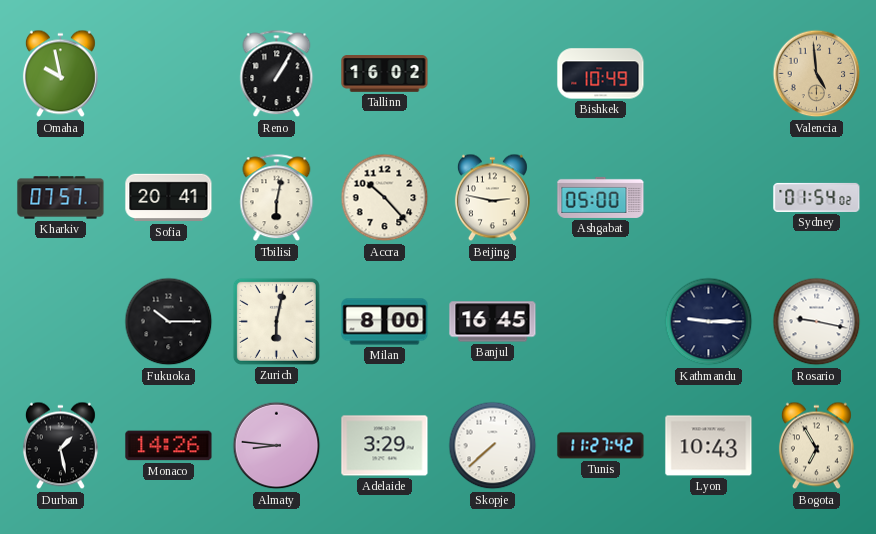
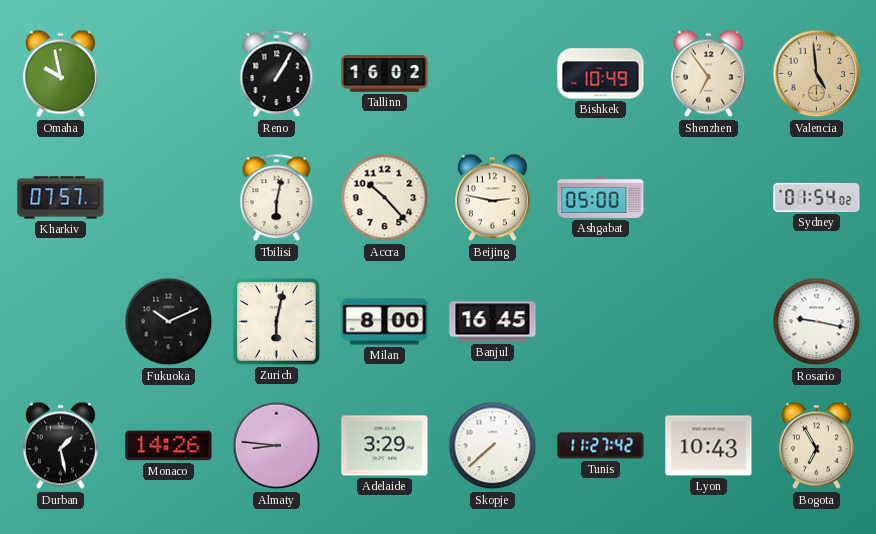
Shenzhen: none -> 6:54 (708, 74)
Sofia: 20:41 -> none (169, 198)
Fukuoka: 10:15 -> 10:11 (169, 322)
Kathmandu: 9:15 -> none (709, 322)
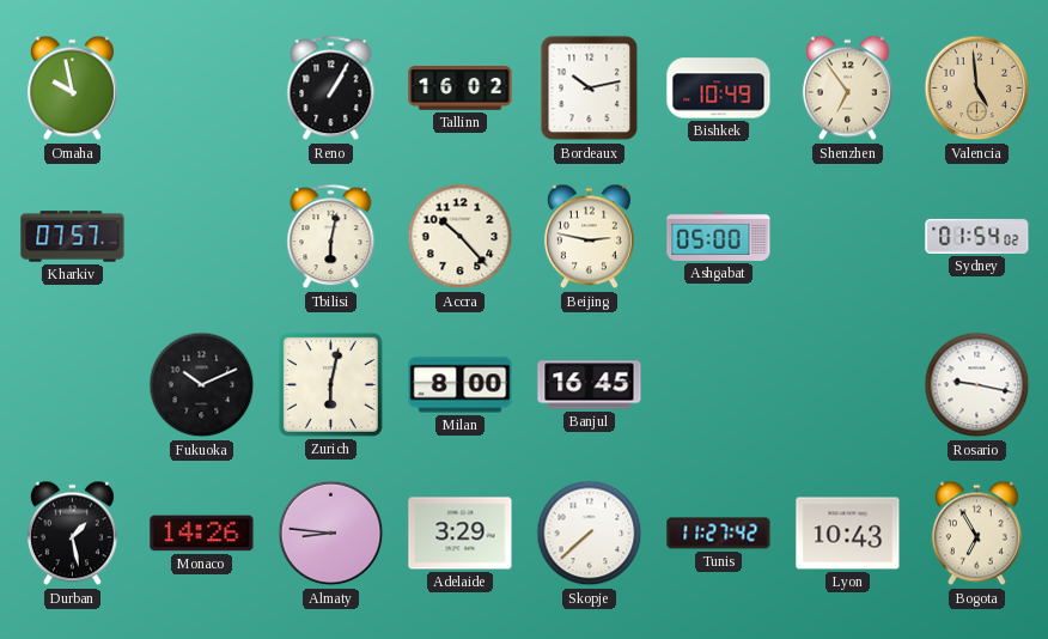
Bordeaux: none -> 10:13 (590, 89)
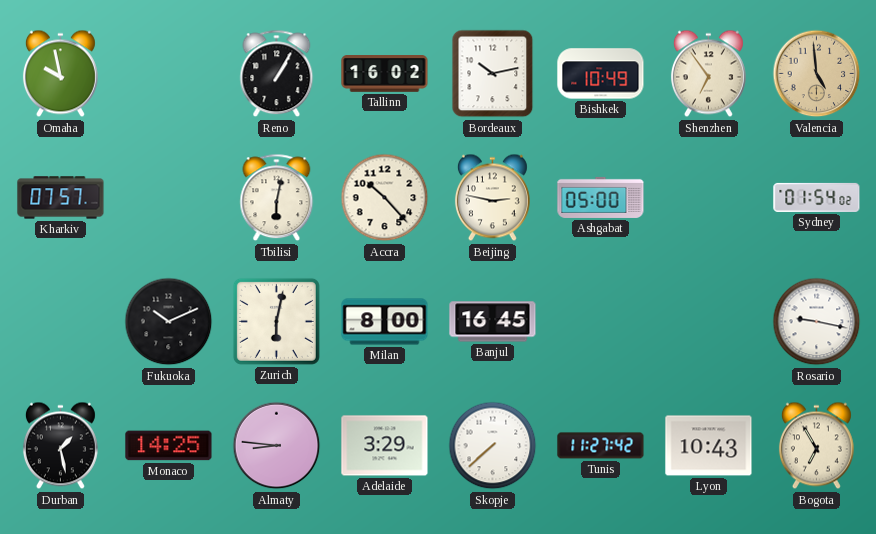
Monaco: 14:26 -> 14:25 (169, 446)
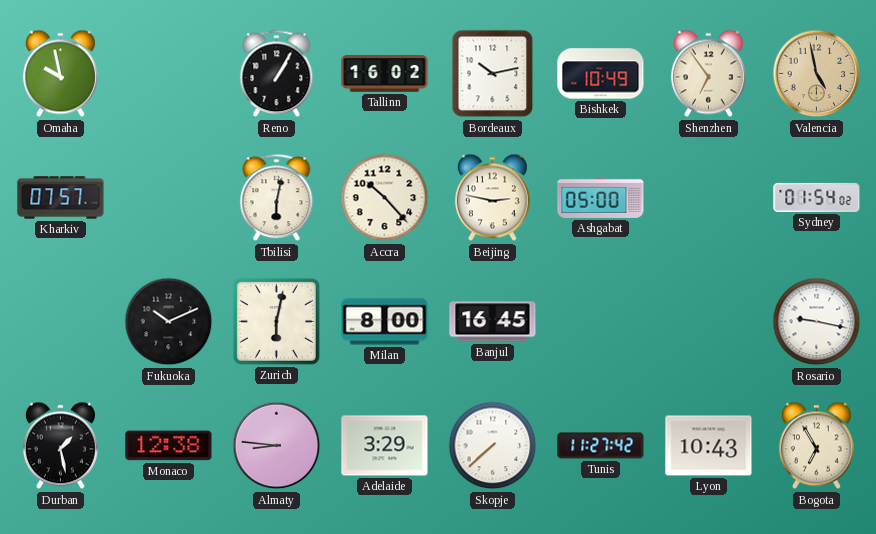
Valencia: 4:59 -> 4:58 (817, 74)
Monaco: 14:25 -> 12:38 (169, 446)
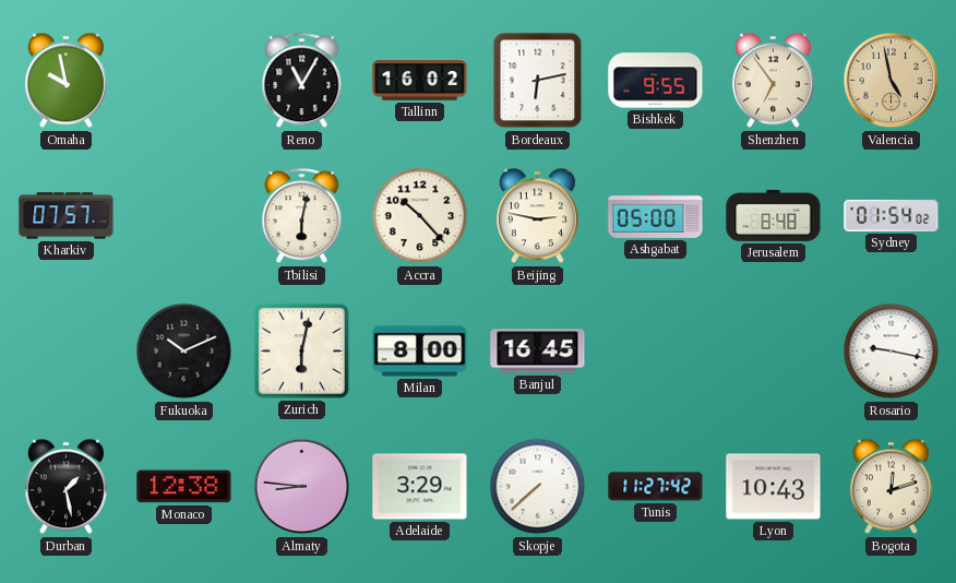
Reno: 1:05 -> 11:05 (302, 81)
Bordeaux: 10:13 -> 6:13 (538, 81)
Bishkek: 10:49 -> 9:55 (656, 81)
Jerusalem: none -> 8:48 (774, 215)
Bogota: 6:55 -> 12:12 (891, 487)
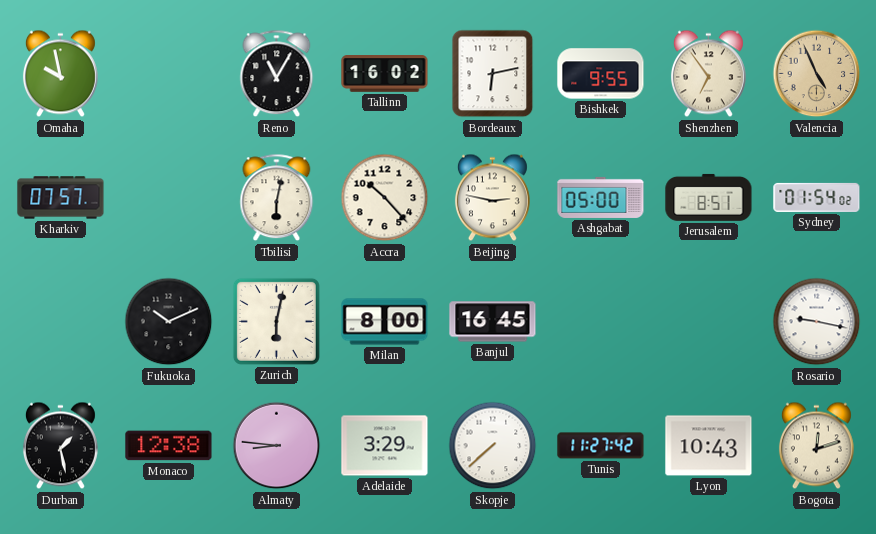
Valencia: 4:58 -> 4:56 (817, 74)
Jerusalem: 8:48 -> 8:51 (709, 197)
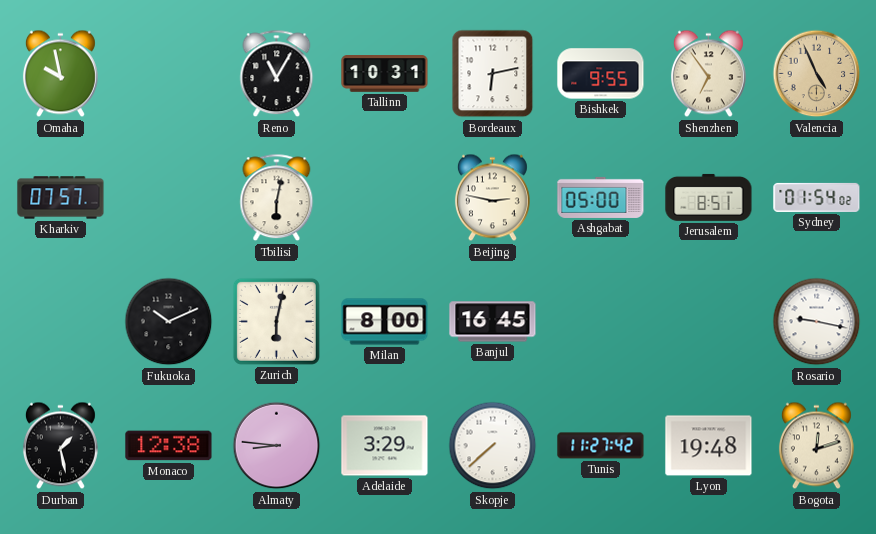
Tallinn: 16:02 -> 10:31 (385, 74)
Accra: 10:23 -> none (385, 198)
Lyon: 10:43 -> 19:48 (709, 446)
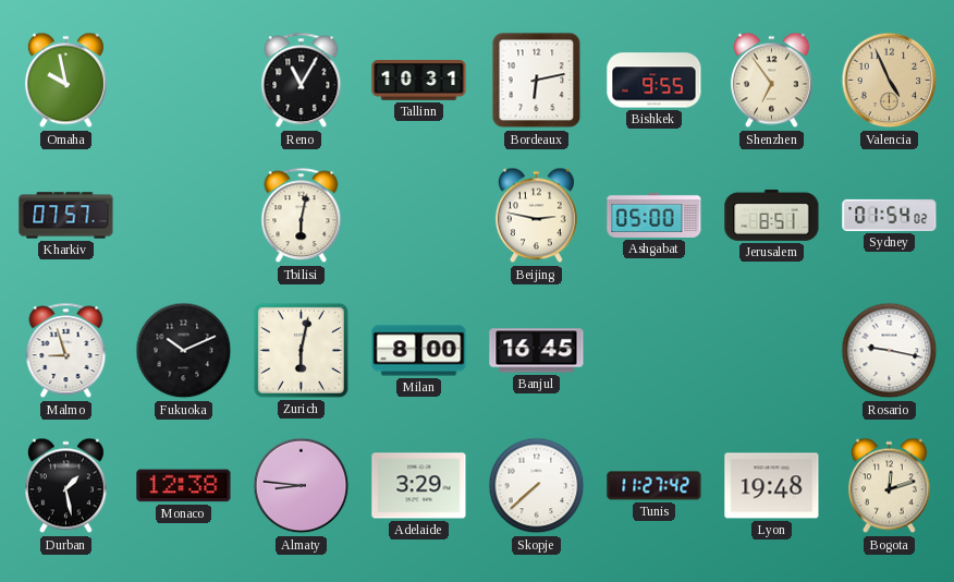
Malmo: none -> 8:57 (66, 351)
